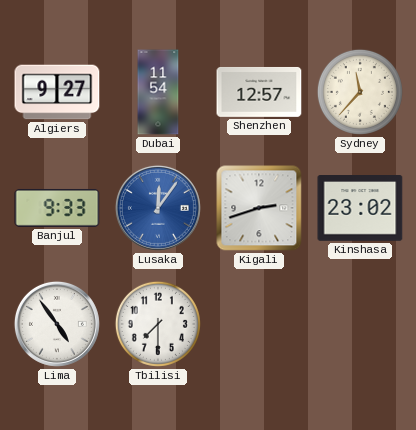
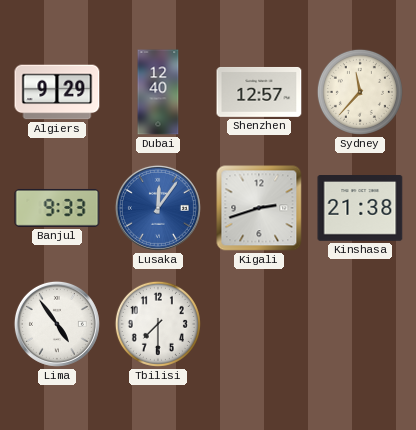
Algiers: 9:27 -> 9:29 (57, 92)
Dubai: 11:54 -> 12:40 (158, 92)
Kinshasa: 23:02 -> 21:38 (360, 209)
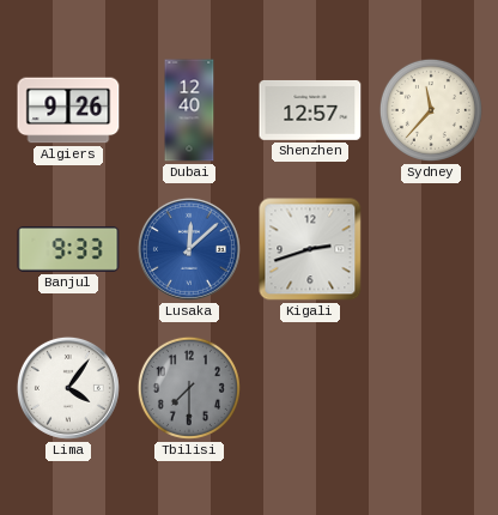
Algiers: 9:29 -> 9:26 (68, 110)
Lusaka: 12:06 -> 12:08 (189, 249)
Kinshasa: 21:38 -> none (360, 209)
Lima: 4:54 -> 4:06 (68, 388)
Tbilisi dial: white -> grey (189, 388)
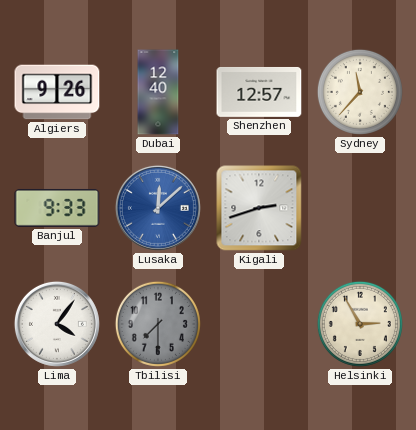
Helsinki: none -> 2:55 (360, 324)
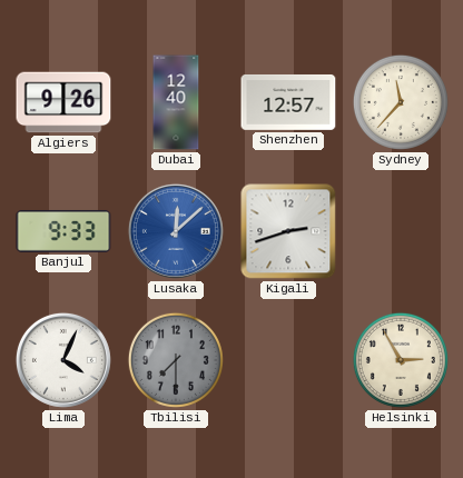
Lima: 4:06 -> 4:04 (63, 360)
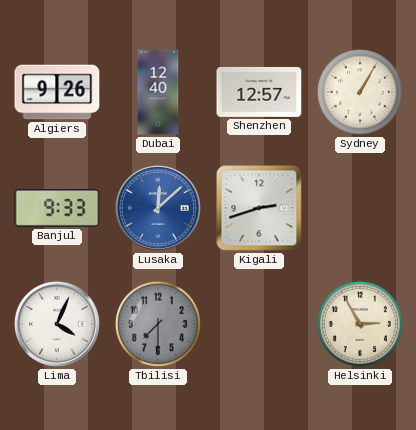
Sydney: 11:37 -> 1:05 (360, 92)
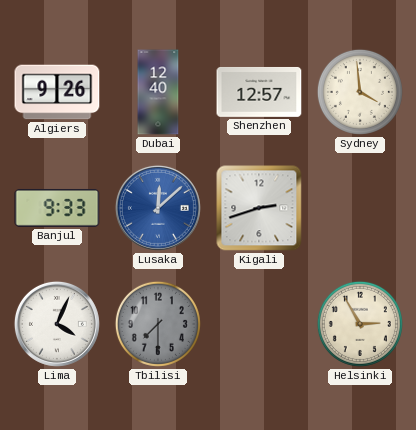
Sydney: 1:05 -> 3:59 (360, 92)
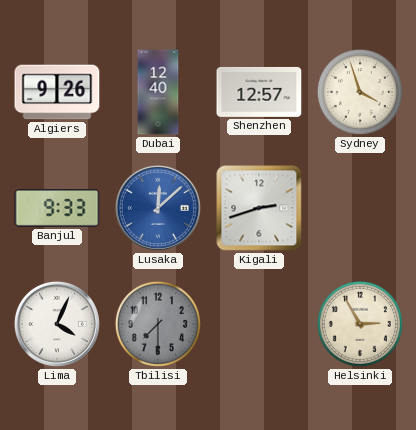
Sydney: 3:59 -> 3:57 (360, 92)
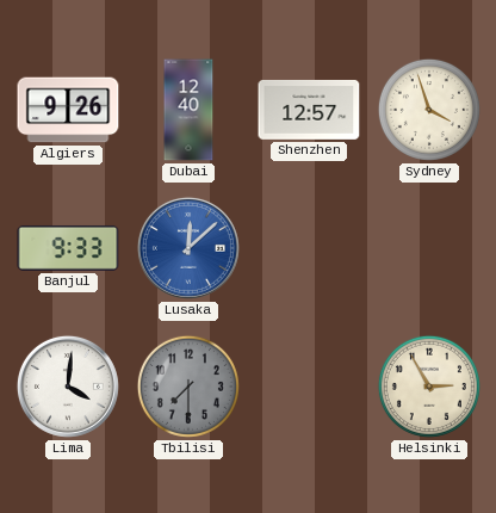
Kigali: 2:42 -> none (259, 208)
Lima: 4:04 -> 4:01 (68, 387)
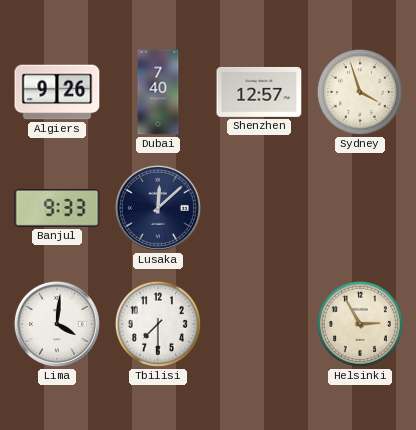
Dubai: 12:40 -> 7:40 (158, 92)
Lusaka dial: blue -> navy (158, 208)
Tbilisi dial: grey -> white (158, 324)
